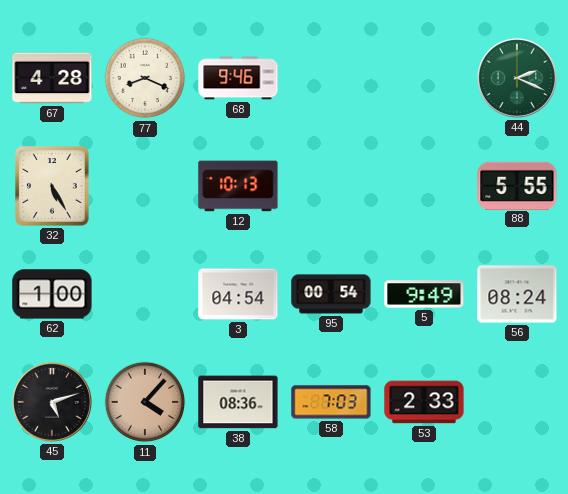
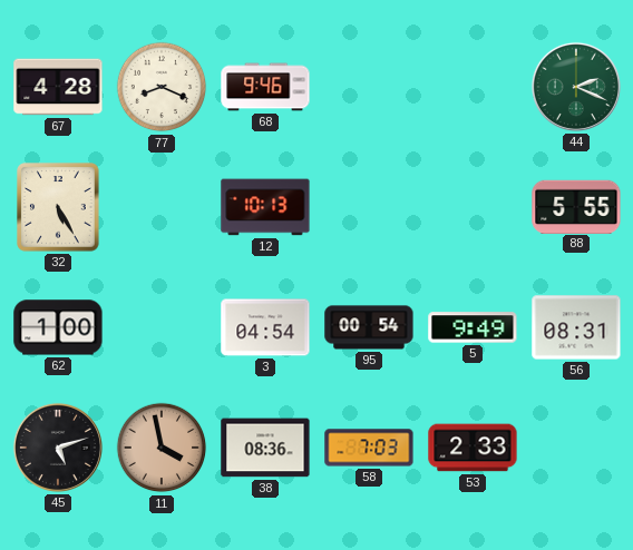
56: 08:24 -> 08:31 (576, 327)
11: 4:07 -> 3:58 (162, 448)
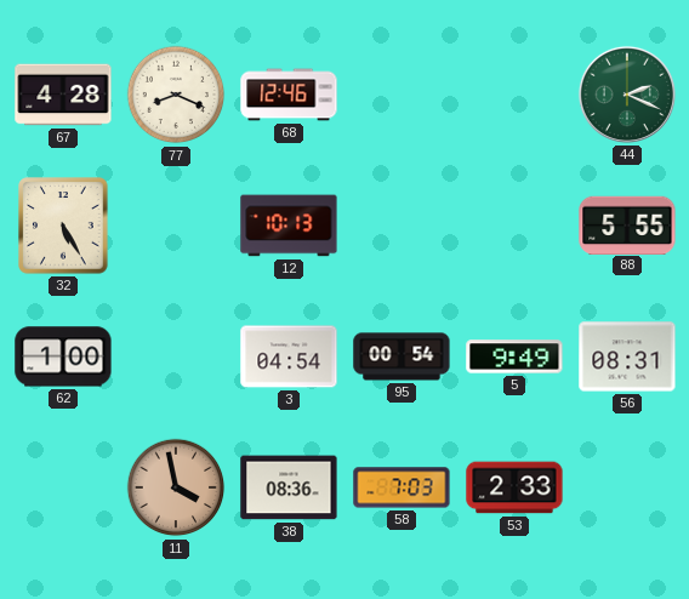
68: 9:46 -> 12:46 (289, 95)
45: 5:12 -> none (58, 448)
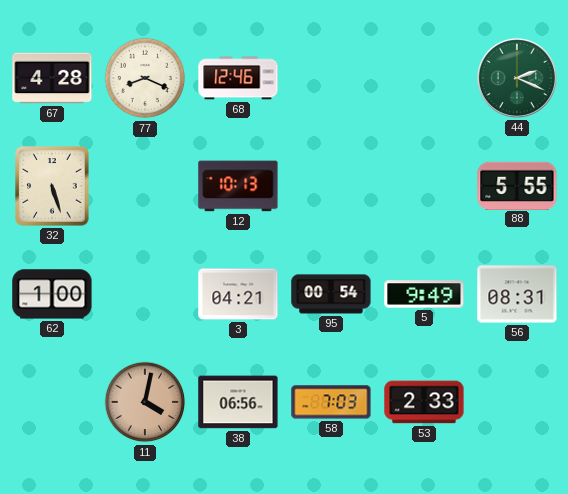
32: 5:25 -> 5:27 (52, 186)
3: 04:54 -> 04:21 (238, 294)
11: 3:58 -> 4:02 (145, 402)
38: 08:36 -> 06:56 (238, 402)
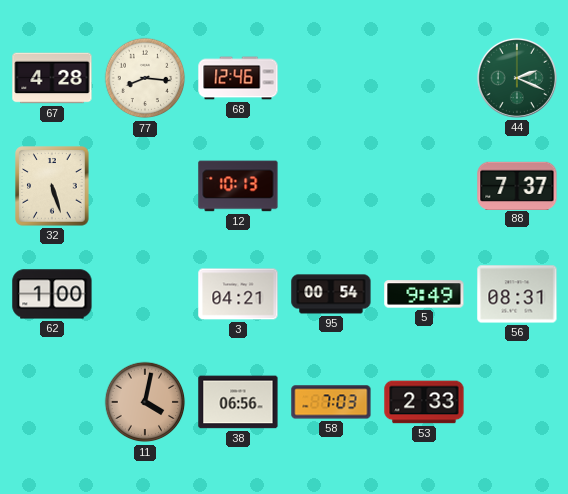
77: 8:19 -> 8:16 (145, 78)
88: 5:55 -> 7:37 (517, 185)
